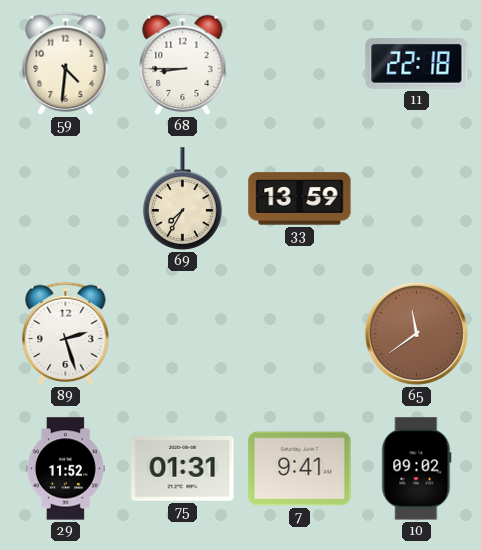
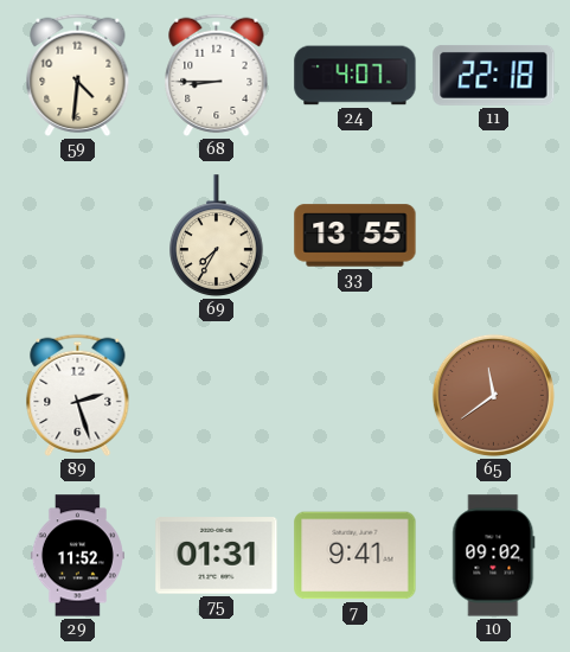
24: none -> 4:07 (356, 76)
33: 13:59 -> 13:55 (356, 236)
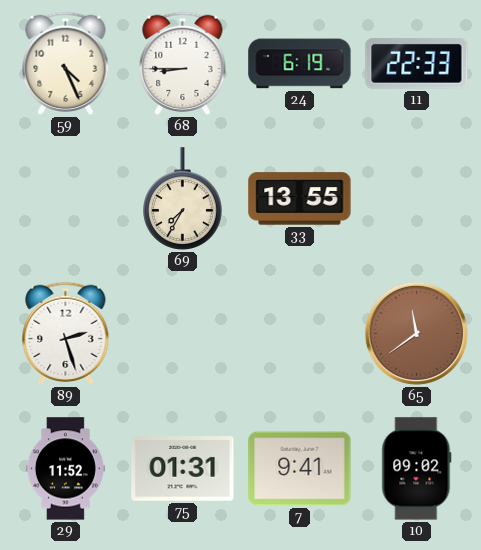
59: 4:31 -> 4:26 (66, 63)
24: 4:07 -> 6:19 (300, 64)
11: 22:18 -> 22:33 (417, 63)
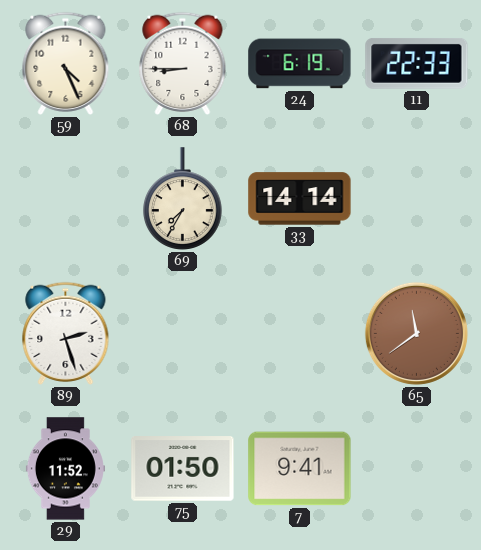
33: 13:55 -> 14:14 (300, 199)
75: 01:31 -> 01:50 (183, 469)
10: 09:02 -> none (417, 469)
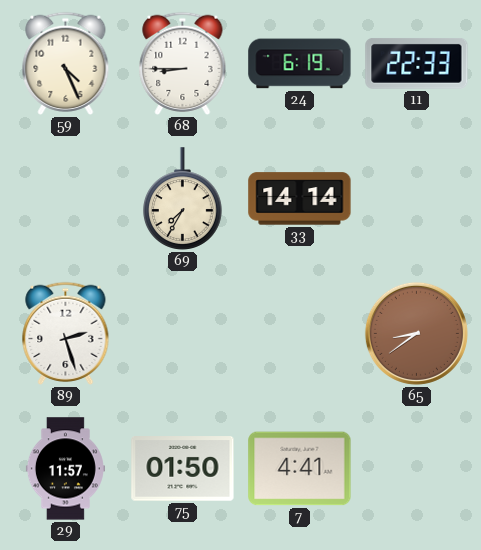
65: 11:39 -> 8:39 (416, 333)
29: 11:52 -> 11:57 (65, 469)
7: 9:41 -> 4:41 (300, 469)
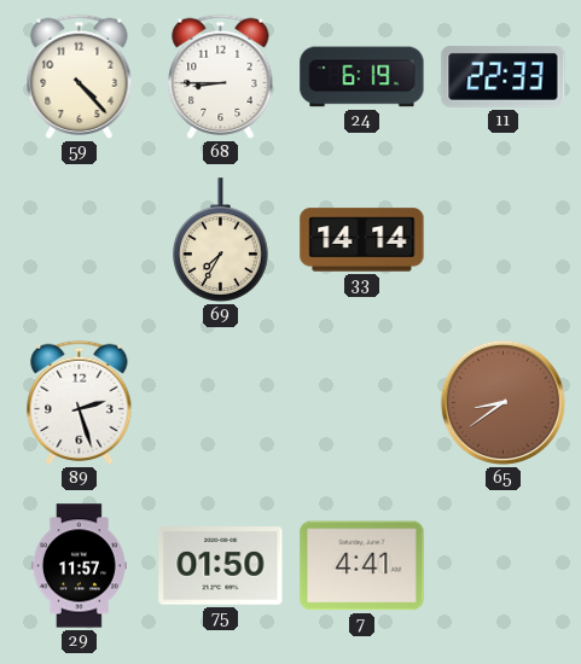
59: 4:26 -> 4:23 (80, 76)
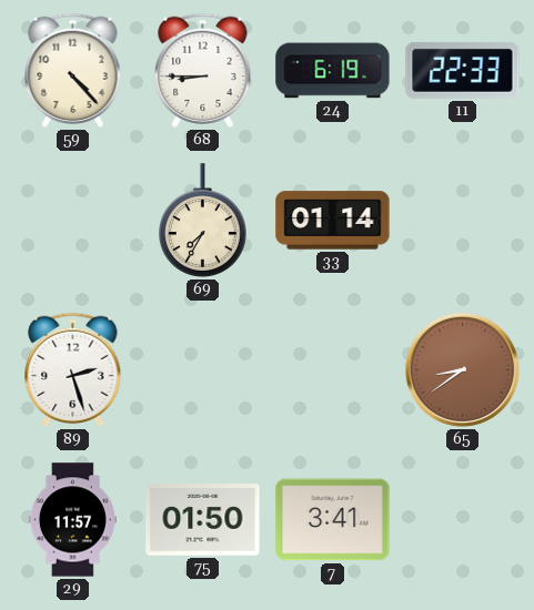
33: 14:14 -> 01:14 (333, 221)
7: 4:41 -> 3:41 (333, 520)
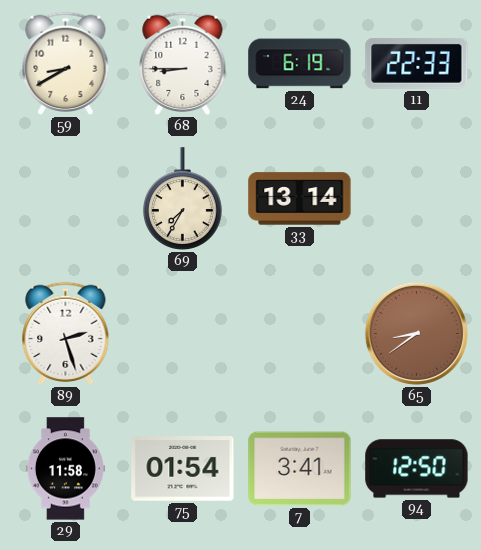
59: 4:23 -> 8:40 (66, 63)
33: 01:14 -> 13:14 (300, 199)
29: 11:57 -> 11:58 (65, 469)
75: 01:50 -> 01:54 (183, 469)
94: none -> 12:50 (417, 469)
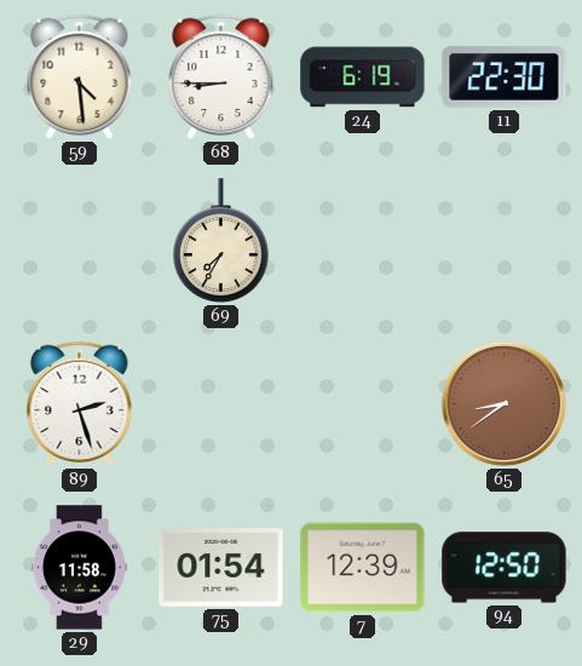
59: 8:40 -> 4:29 (80, 76)
11: 22:33 -> 22:30 (505, 76)
33: 13:14 -> none (300, 199)
7: 3:41 -> 12:39 (363, 568)
